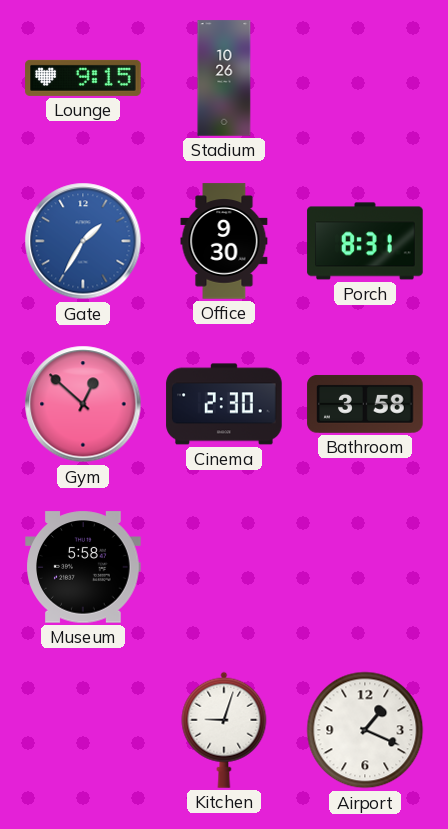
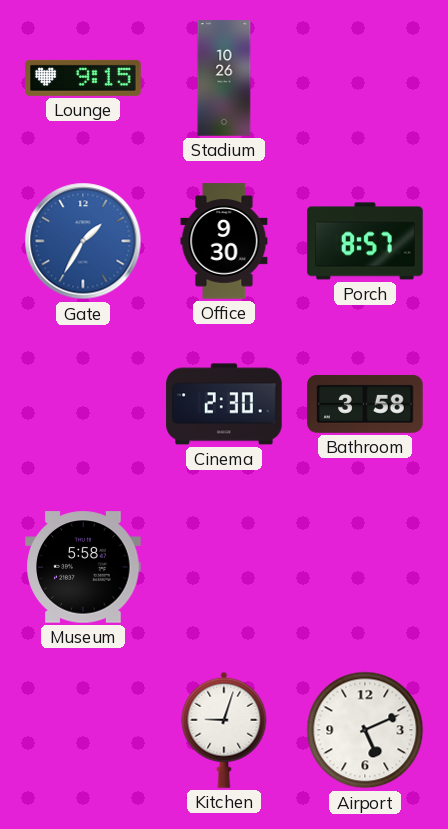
Porch: 8:31 -> 8:57 (365, 241)
Gym: 12:52 -> none (83, 404)
Airport: 1:19 -> 5:11 (365, 730)
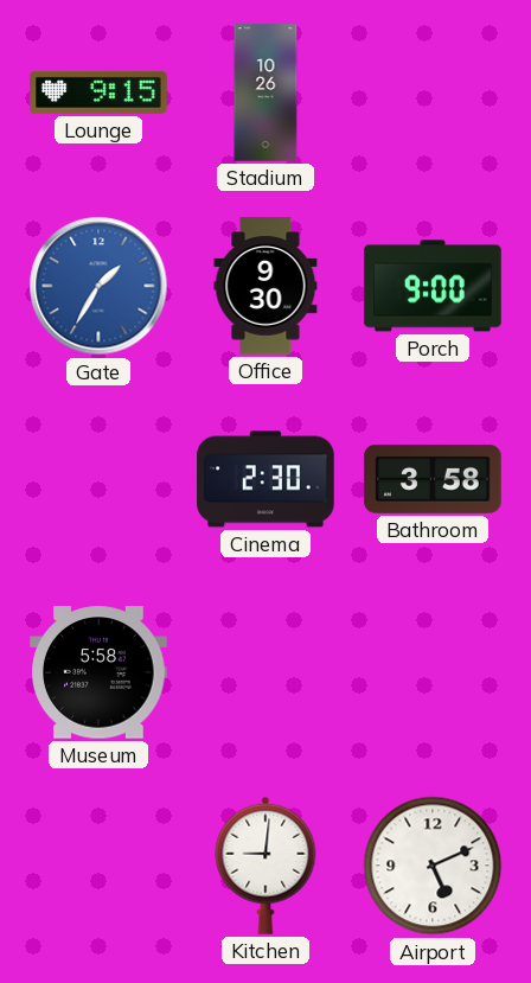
Porch: 8:57 -> 9:00 (433, 286)
Kitchen: 9:03 -> 9:01 (265, 866)
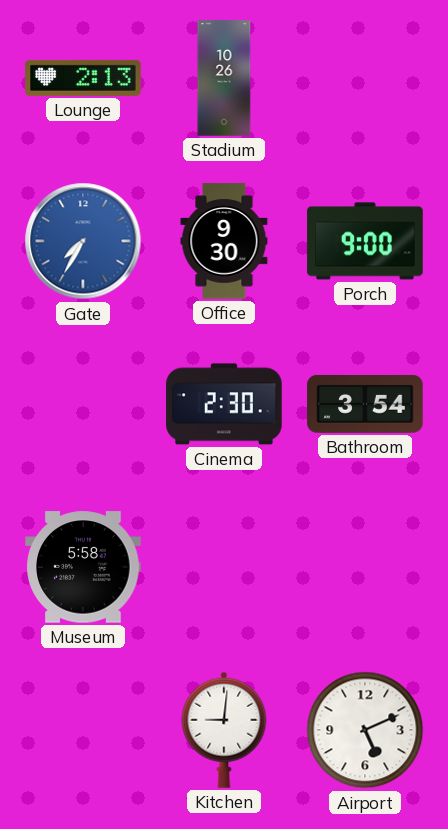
Lounge: 9:15 -> 2:13 (83, 78)
Gate: 1:35 -> 7:35 (83, 241)
Bathroom: 3:58 -> 3:54 (365, 404)
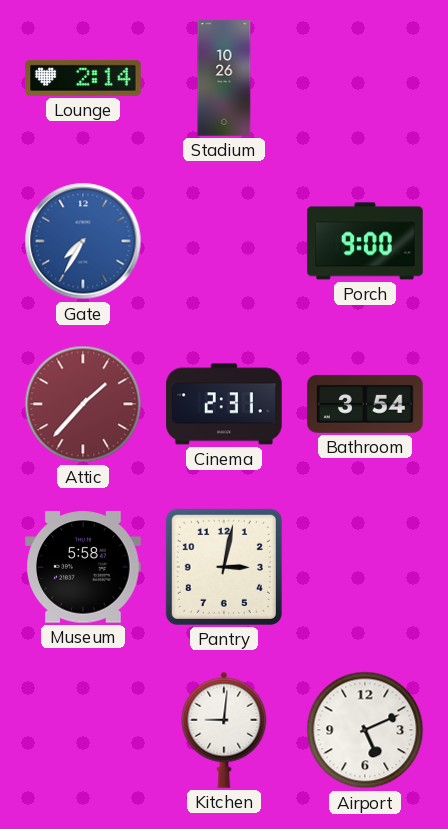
Lounge: 2:13 -> 2:14 (83, 78)
Office: 9:30 -> none (224, 241)
Attic: none -> 1:37 (83, 404)
Cinema: 2:30 -> 2:31 (224, 404)
Pantry: none -> 3:02 (224, 567)
